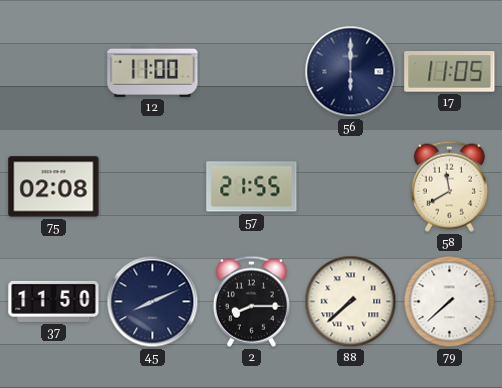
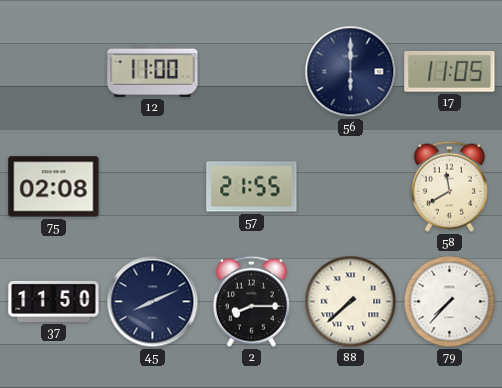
79: 7:38 -> 7:37 (450, 302)
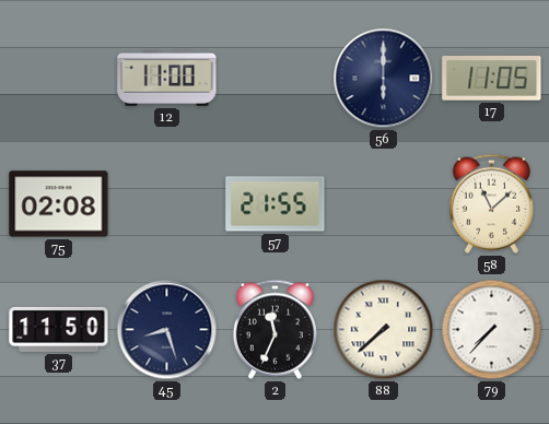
58: 11:40 -> 11:08 (491, 203)
45: 8:11 -> 8:27 (167, 330)
2: 8:15 -> 11:34 (274, 329)
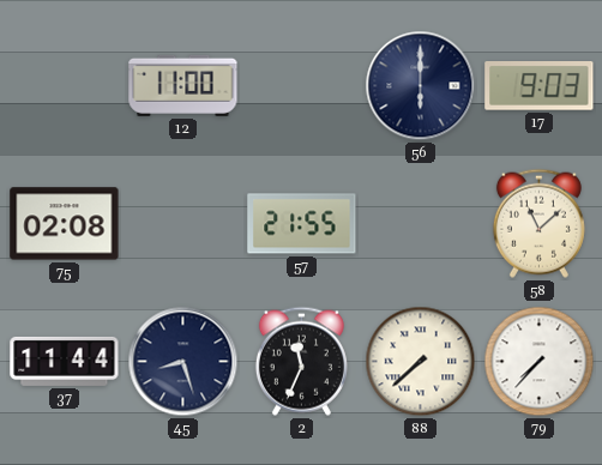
17: 11:05 -> 9:03 (540, 86)
37: 11:50 -> 11:44 (65, 361)
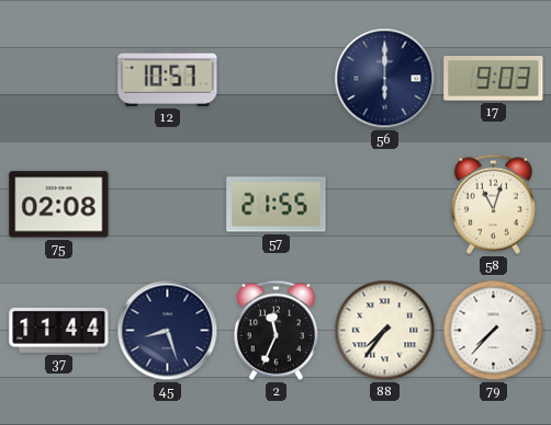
12: 11:00 -> 10:57 (168, 78)
58: 11:08 -> 11:03 (493, 204)
88: 7:38 -> 7:36 (385, 331)
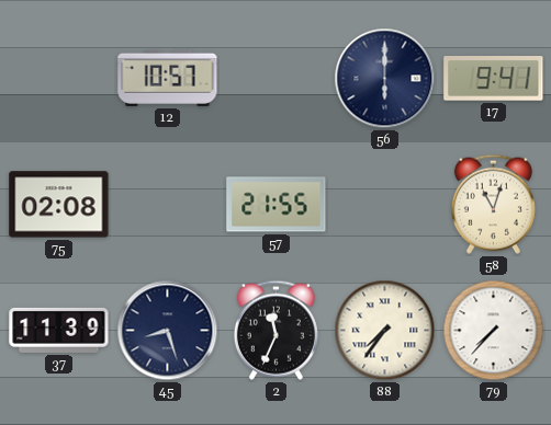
17: 9:03 -> 9:41 (494, 79)
37: 11:44 -> 11:39 (59, 330)
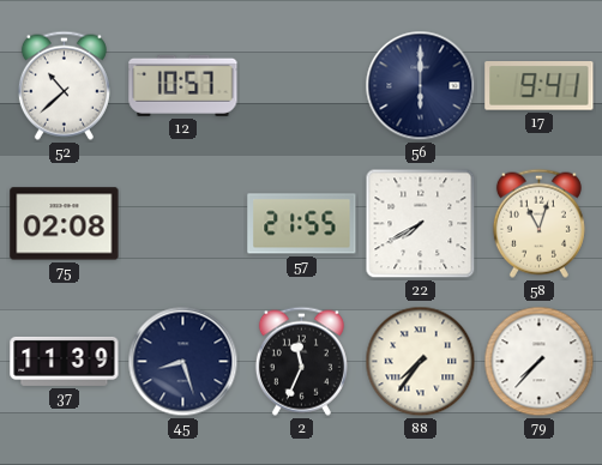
52: none -> 10:38 (64, 85)
22: none -> 7:40 (421, 224)
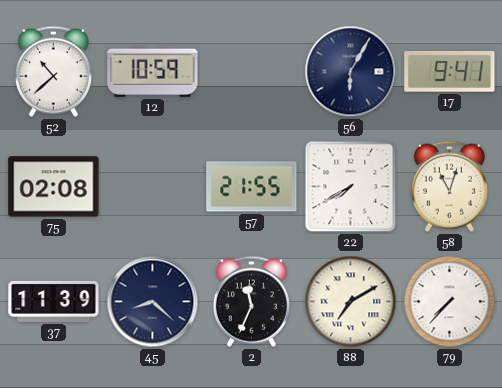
12: 10:57 -> 10:59 (153, 71)
56: 6:00 -> 6:05 (351, 72)
45: 8:27 -> 8:22 (153, 302)
88: 7:36 -> 7:10 (351, 302)
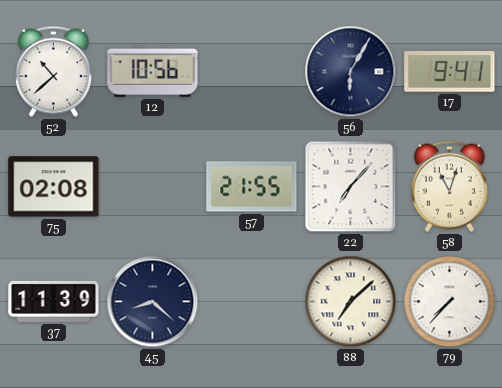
12: 10:59 -> 10:56 (153, 71)
22: 7:40 -> 7:07 (351, 187)
2: 11:34 -> none (251, 301)
88: 7:10 -> 7:08 (351, 302)
